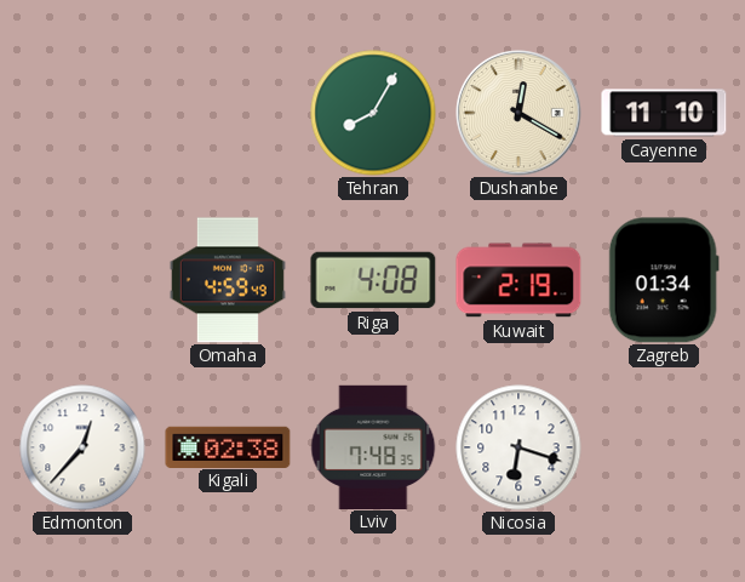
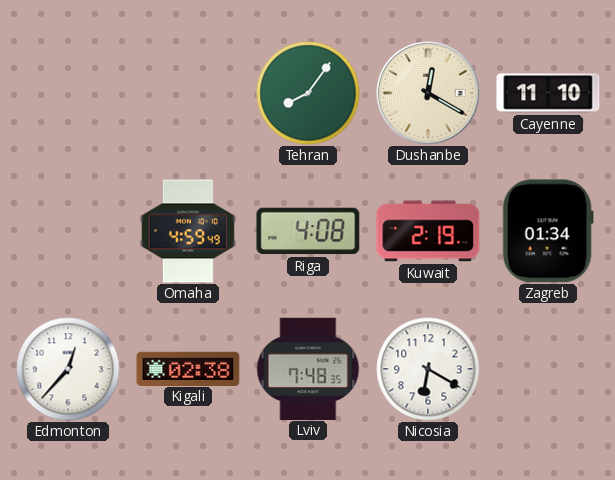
Tehran: 8:05 -> 8:06 (308, 93)
Nicosia: 6:18 -> 6:20 (428, 369)
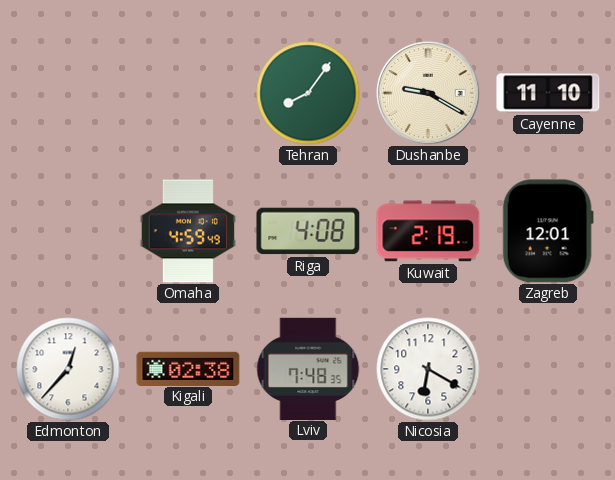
Dushanbe: 12:20 -> 9:20 (428, 93)
Zagreb: 01:34 -> 12:01 (548, 231)
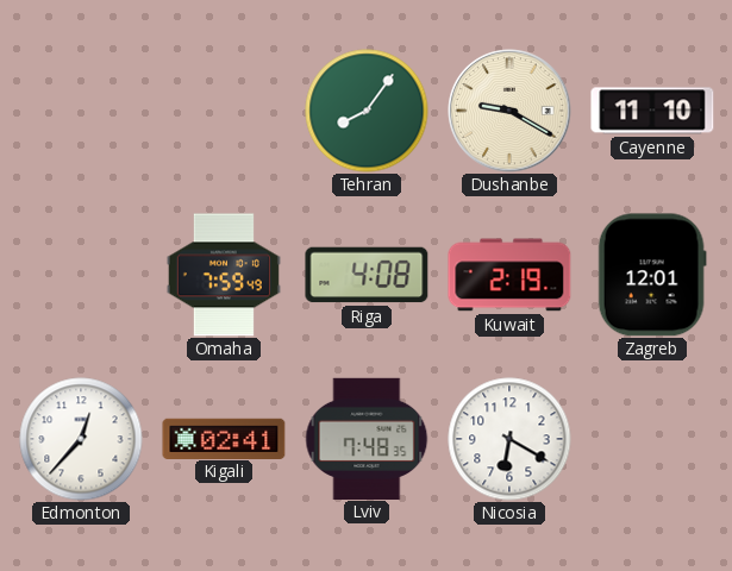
Omaha: 4:59 -> 7:59 (224, 275)
Kigali: 02:38 -> 02:41 (224, 438)
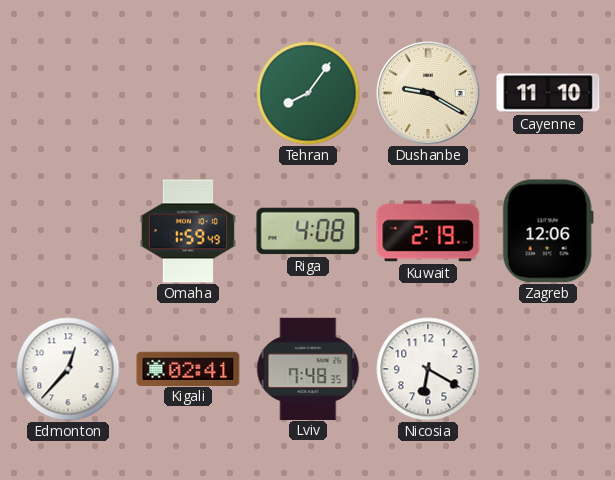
Omaha: 7:59 -> 1:59 (188, 231)
Zagreb: 12:01 -> 12:06 (548, 231)
